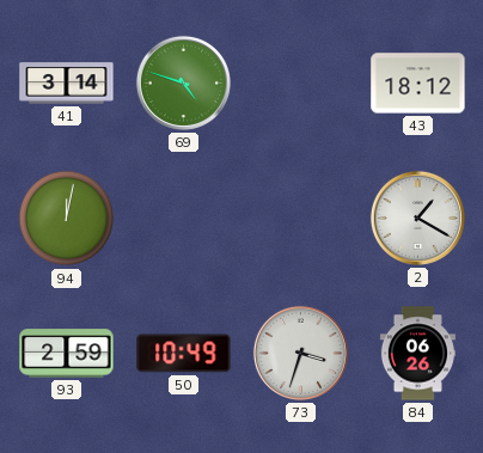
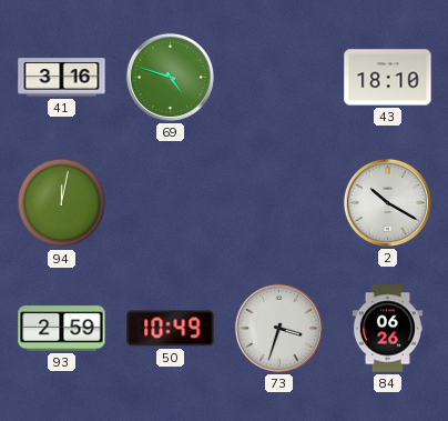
41: 3:14 -> 3:16 (62, 78)
43: 18:12 -> 18:10 (388, 78)
2: 1:20 -> 10:20 (387, 202)
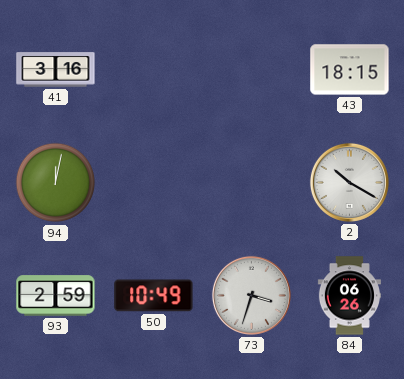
69: 4:48 -> none (170, 77)
43: 18:10 -> 18:15 (350, 70)
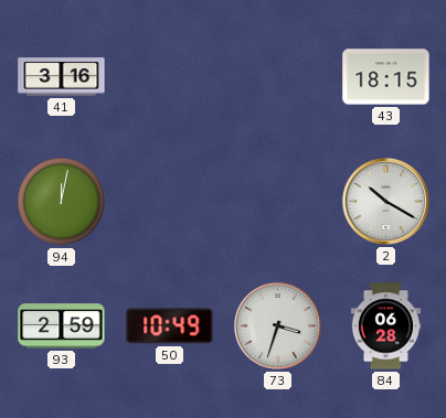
84: 06:26 -> 06:28 (385, 326)
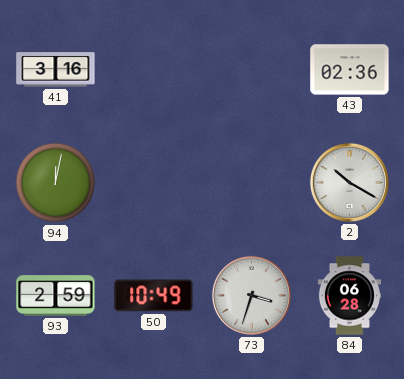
43: 18:15 -> 02:36 (350, 70)
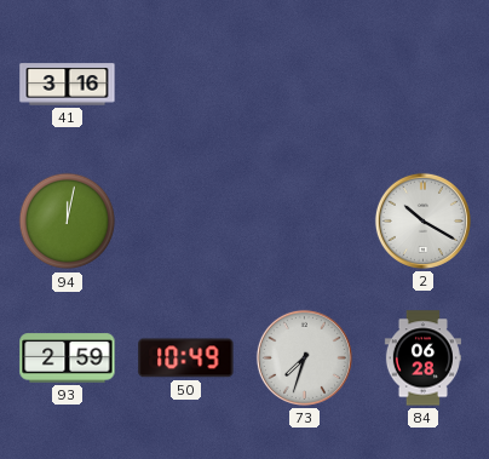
43: 02:36 -> none (350, 70)
73: 3:33 -> 7:33 (304, 357)
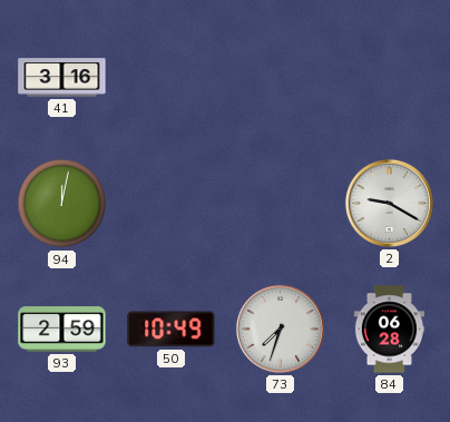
2: 10:20 -> 9:20 (389, 203)
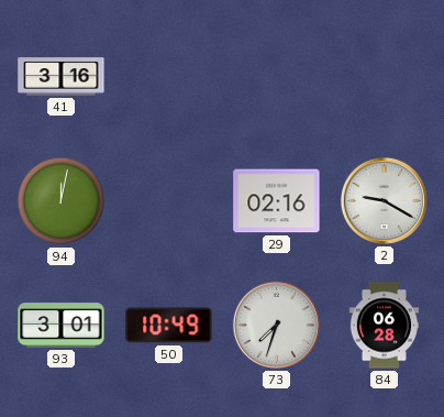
29: none -> 02:16 (277, 201)
93: 2:59 -> 3:01 (62, 326)
